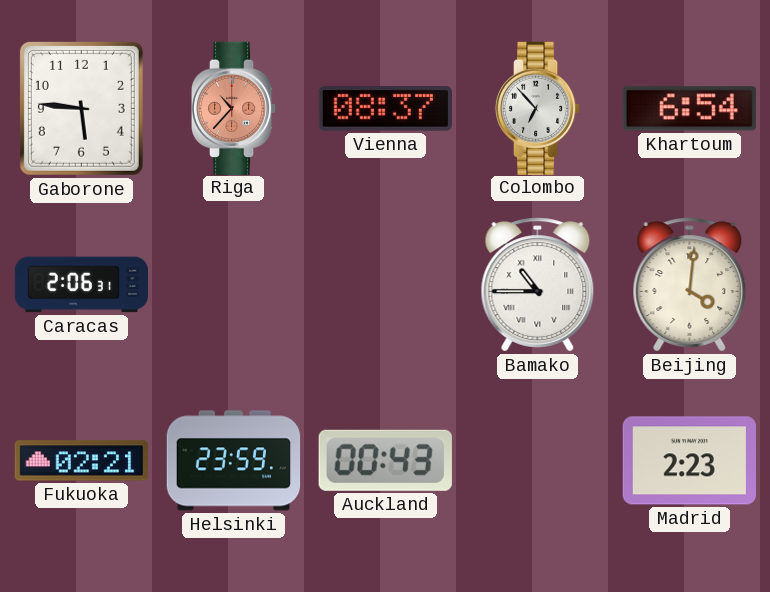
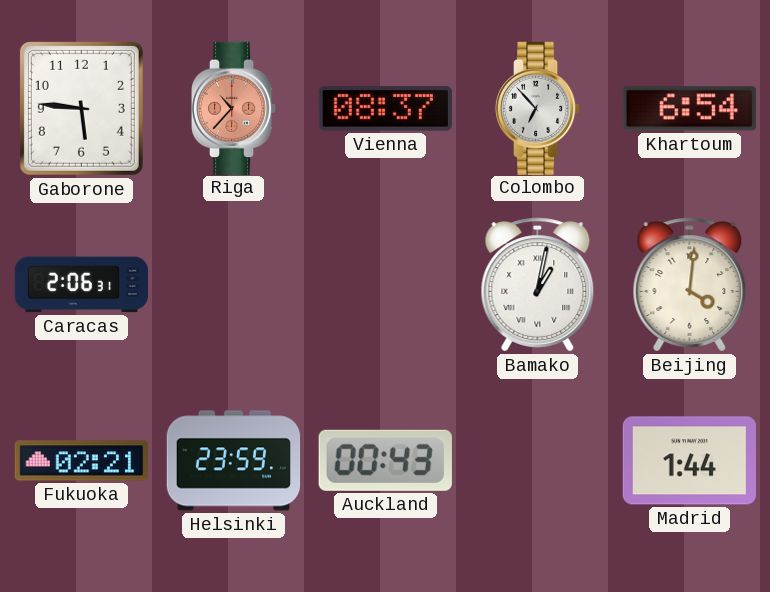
Bamako: 10:45 -> 1:02 (538, 285)
Madrid: 2:23 -> 1:44 (689, 461)
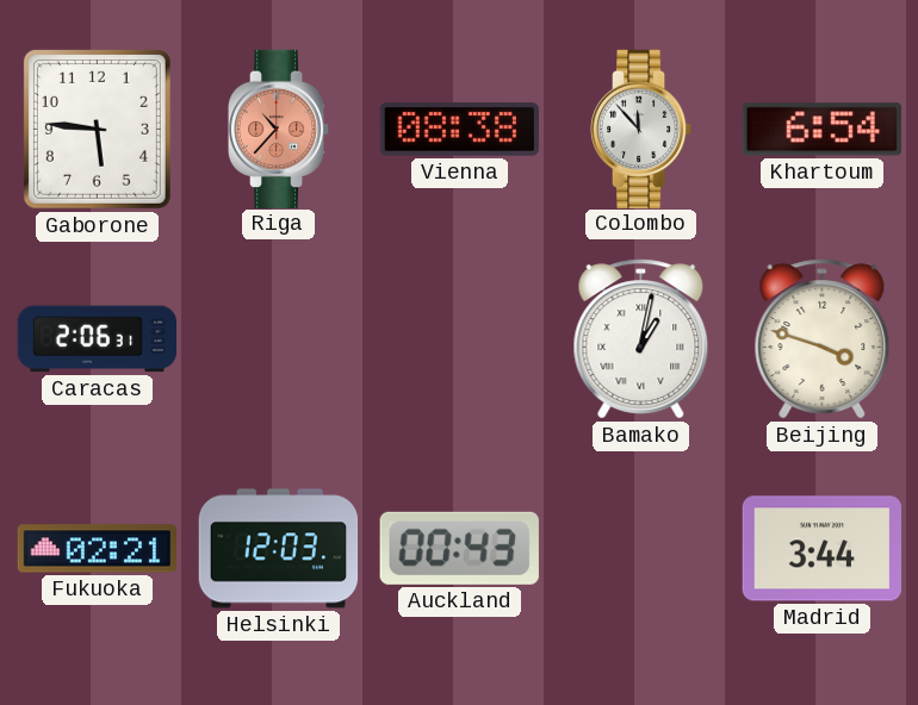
Vienna: 08:37 -> 08:38 (459, 130)
Colombo: 6:53 -> 11:53 (641, 129)
Beijing: 4:01 -> 3:48 (823, 339)
Helsinki: 23:59 -> 12:03 (279, 549)
Madrid: 1:44 -> 3:44 (821, 549)
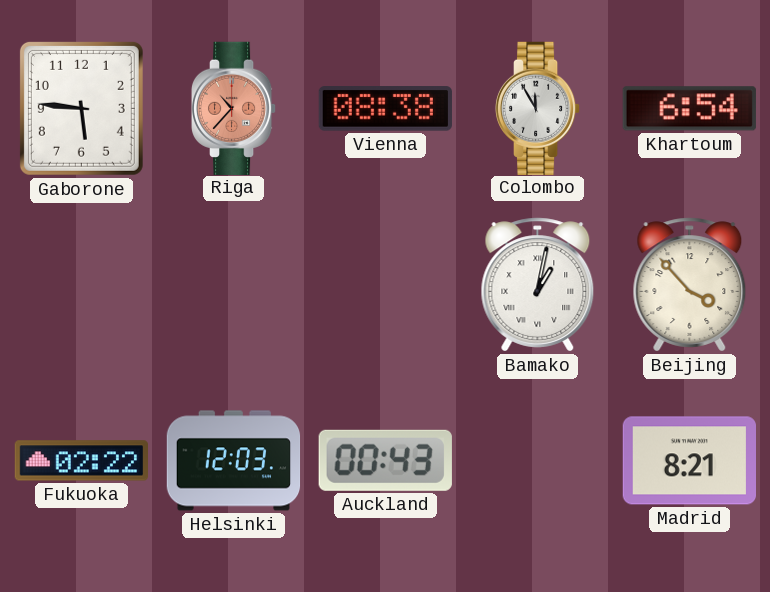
Colombo: 11:53 -> 11:55 (538, 108)
Caracas: 2:06 -> none (97, 339)
Beijing: 3:48 -> 3:53 (690, 285)
Fukuoka: 02:21 -> 02:22 (81, 461)
Madrid: 3:44 -> 8:21 (689, 461)
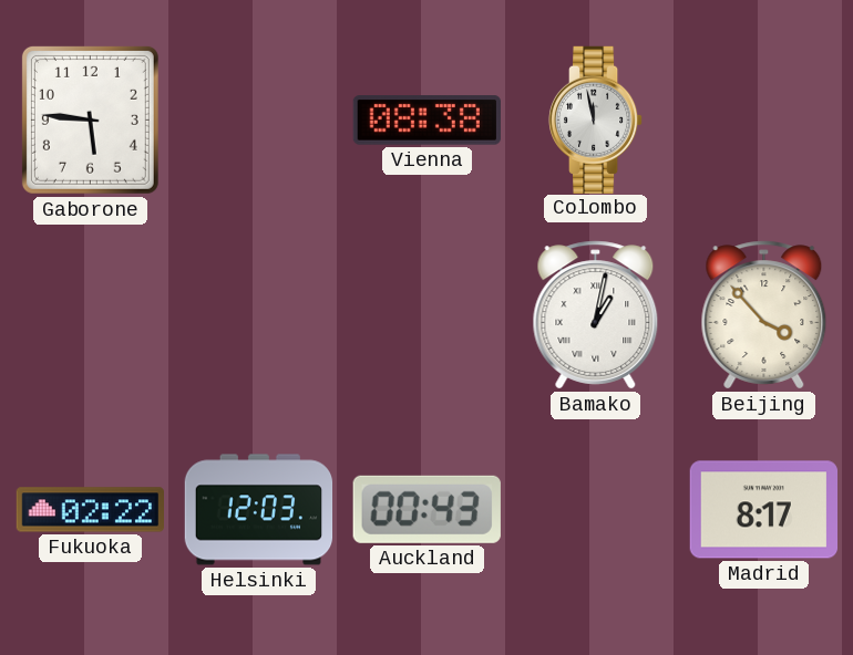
Riga: 10:37 -> none (234, 108)
Colombo: 11:55 -> 11:58 (596, 119)
Khartoum: 6:54 -> none (689, 109)
Madrid: 8:21 -> 8:17 (763, 510)
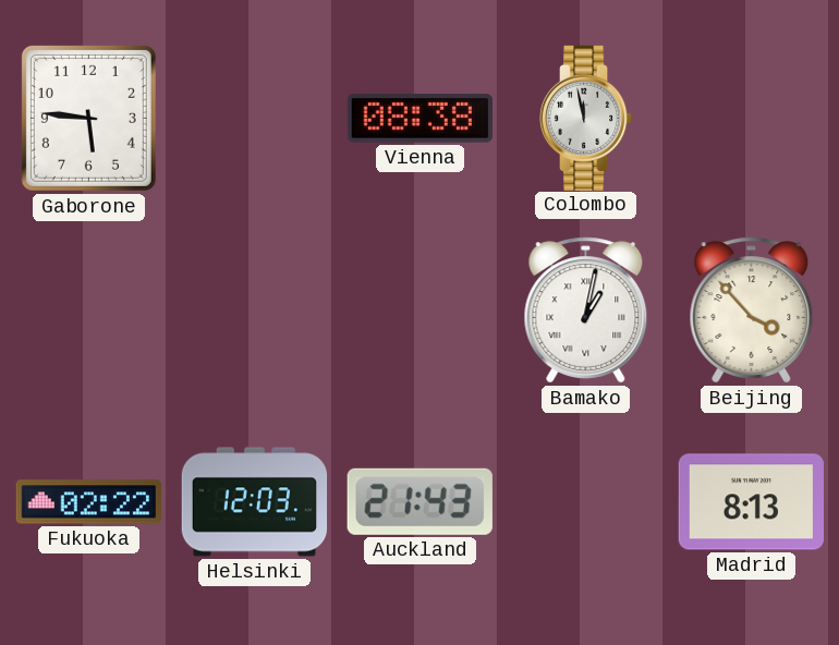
Auckland: 00:43 -> 21:43 (420, 501)
Madrid: 8:17 -> 8:13 (751, 502)
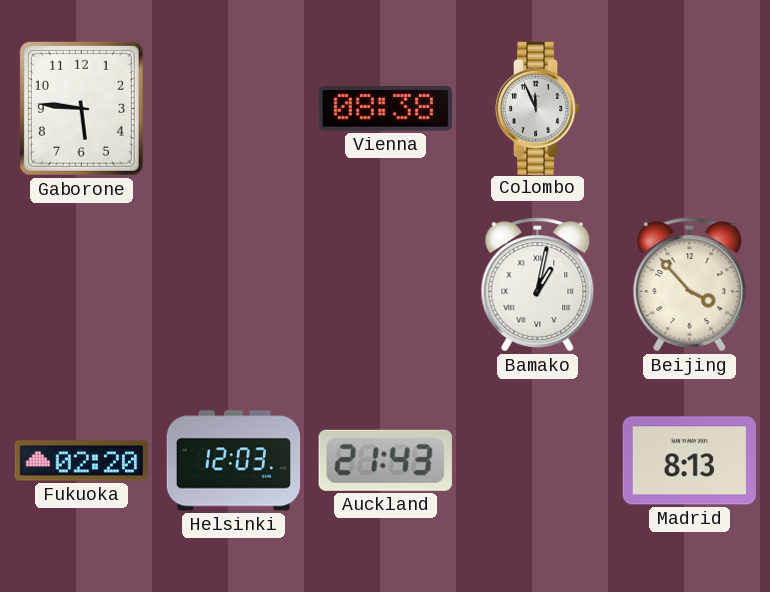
Colombo: 11:58 -> 11:56 (538, 108)
Fukuoka: 02:22 -> 02:20 (81, 461)
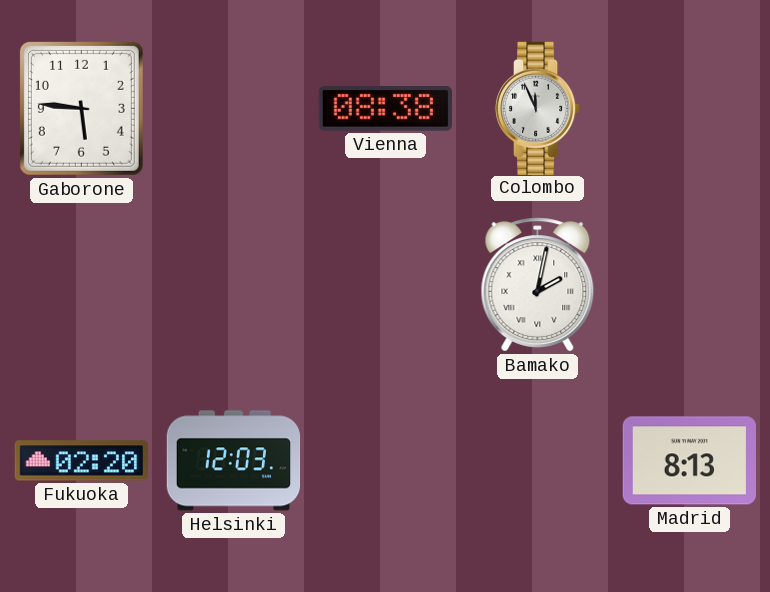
Bamako: 1:02 -> 2:02 (538, 285)
Beijing: 3:53 -> none (690, 285)
Auckland: 21:43 -> none (385, 460)
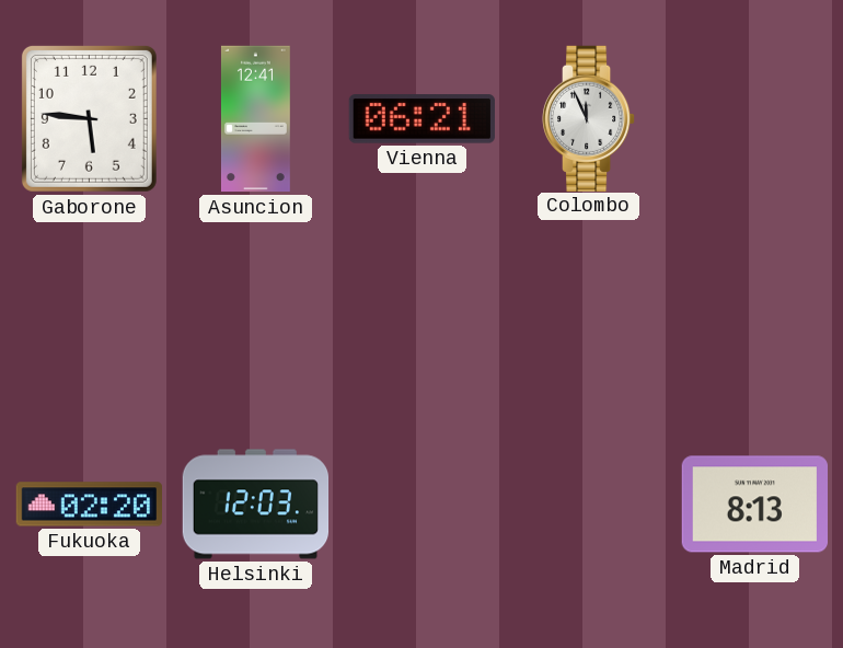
Asuncion: none -> 12:41 (255, 119)
Vienna: 08:38 -> 06:21 (422, 119)
Bamako: 2:02 -> none (538, 285)
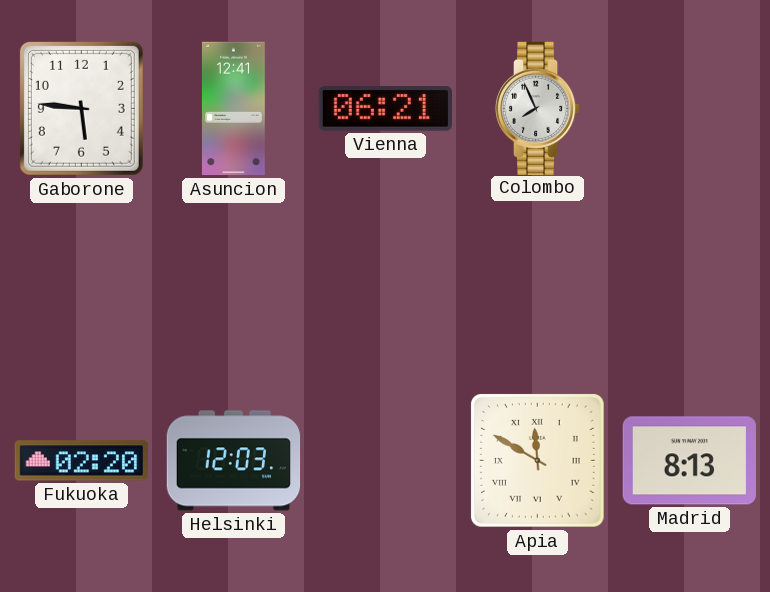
Colombo: 11:56 -> 7:56 (538, 108)
Apia: none -> 11:50 (537, 460)
